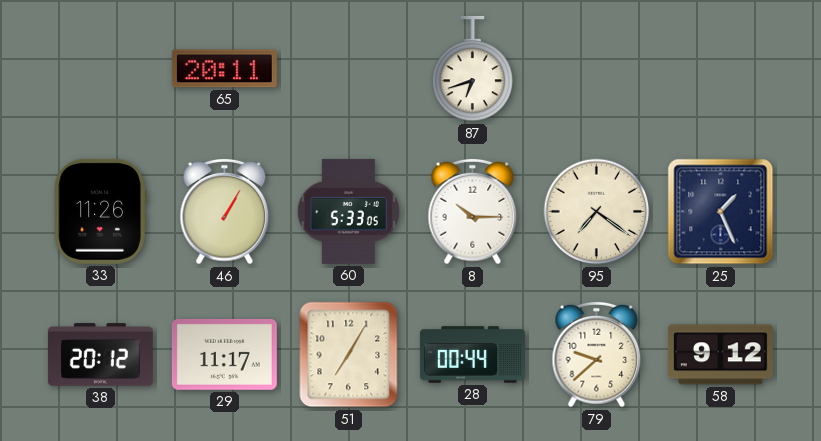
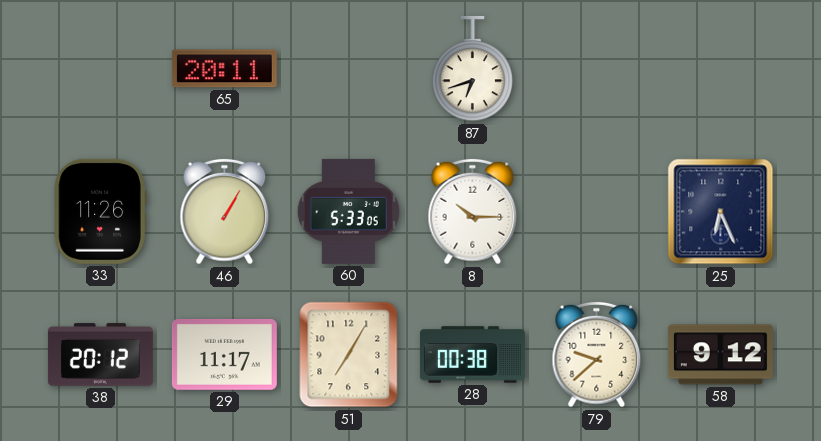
95: 7:21 -> none (597, 212)
25: 1:26 -> 6:26 (721, 212)
28: 00:44 -> 00:38 (472, 355)
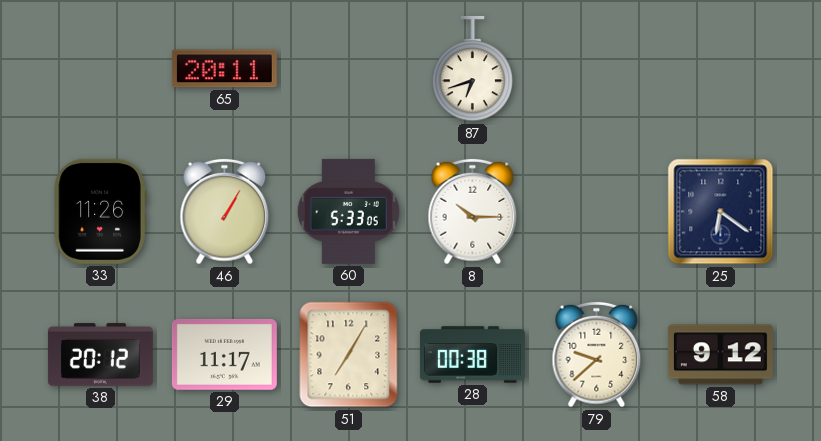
25: 6:26 -> 6:21 (721, 212)
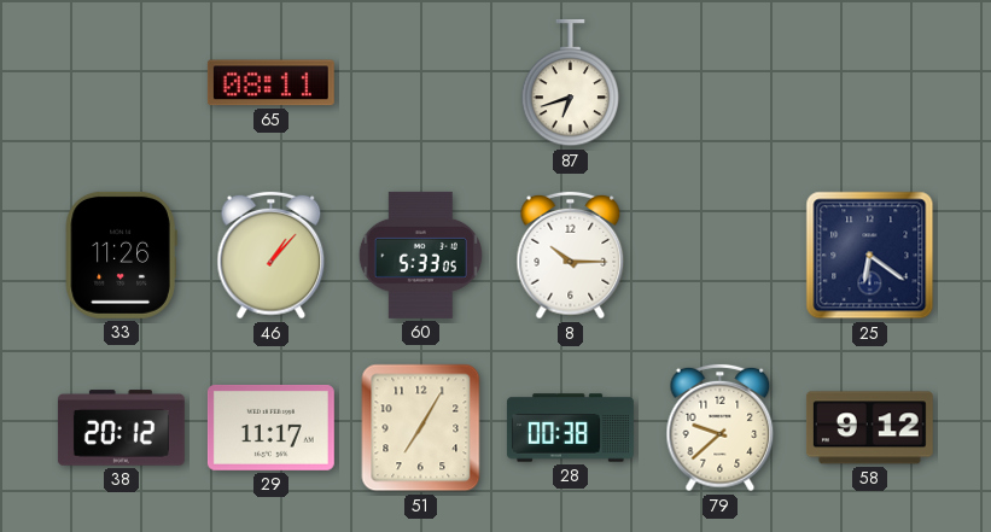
65: 20:11 -> 08:11 (270, 83)
46: 1:05 -> 1:07 (272, 256)
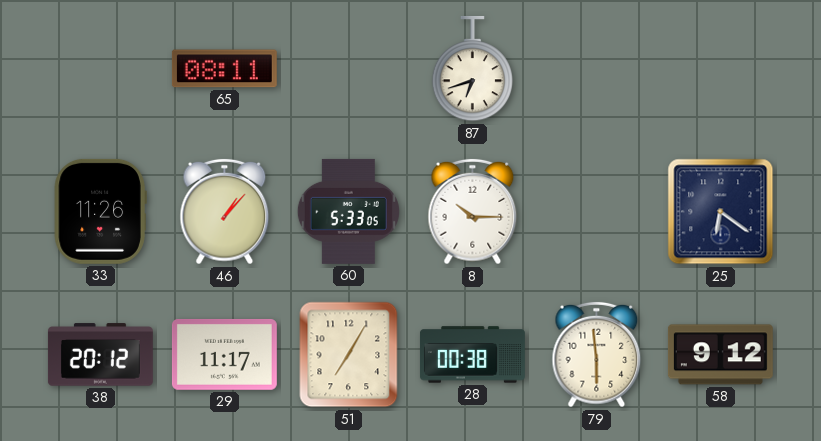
79: 9:38 -> 5:59 (597, 355)
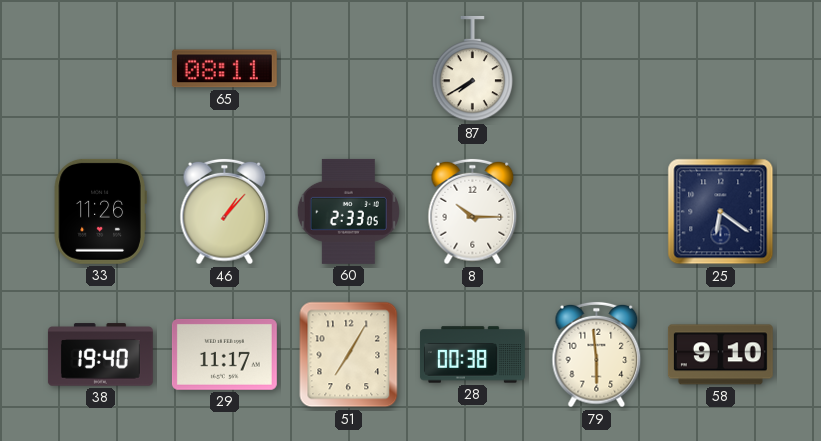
87: 6:42 -> 7:40 (473, 69)
60: 5:33 -> 2:33 (348, 211)
38: 20:12 -> 19:40 (100, 355)
58: 9:12 -> 9:10 (720, 355)
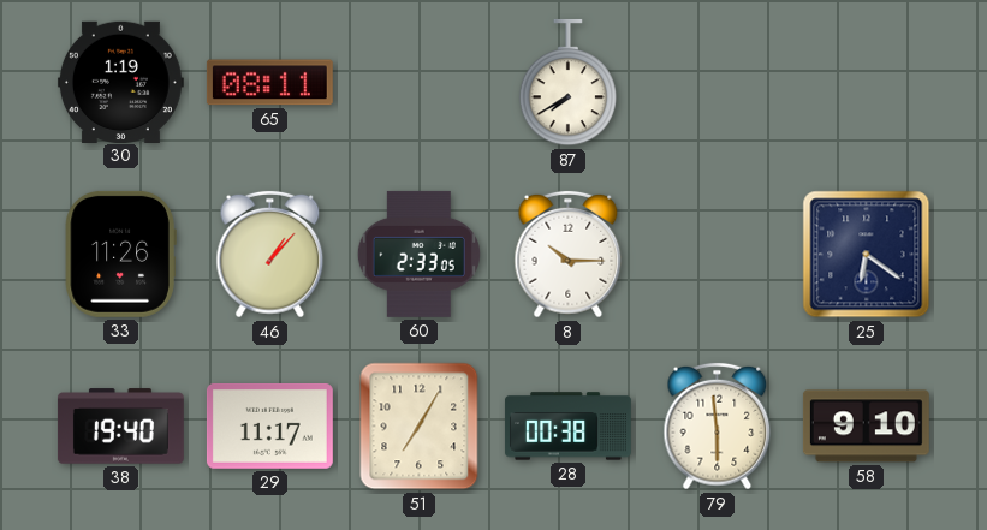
30: none -> 1:19 (120, 82)
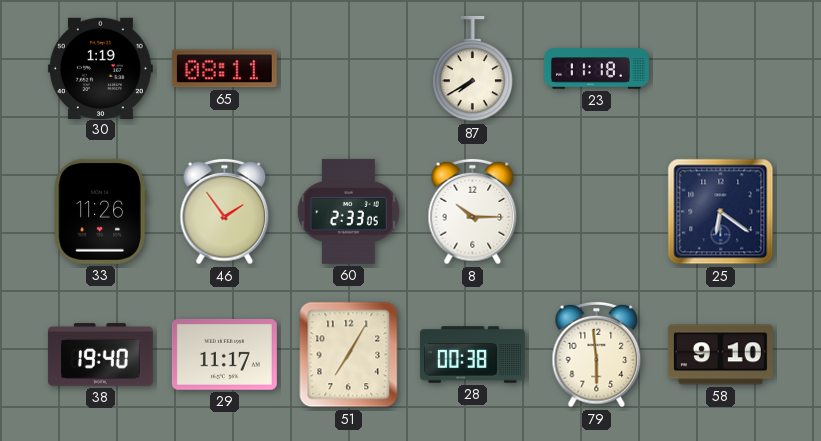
23: none -> 11:18 (597, 69)
46: 1:07 -> 1:54 (225, 212)
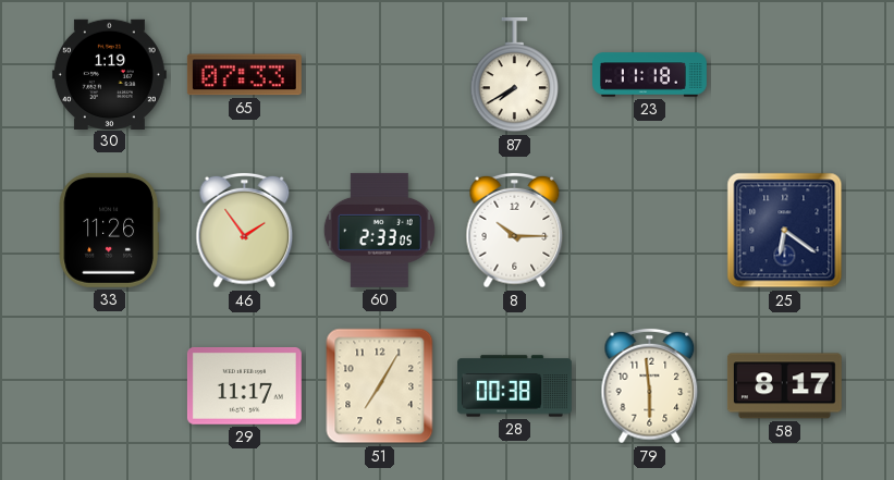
65: 08:11 -> 07:33 (244, 75)
38: 19:40 -> none (100, 355)
58: 9:10 -> 8:17 (784, 386)
